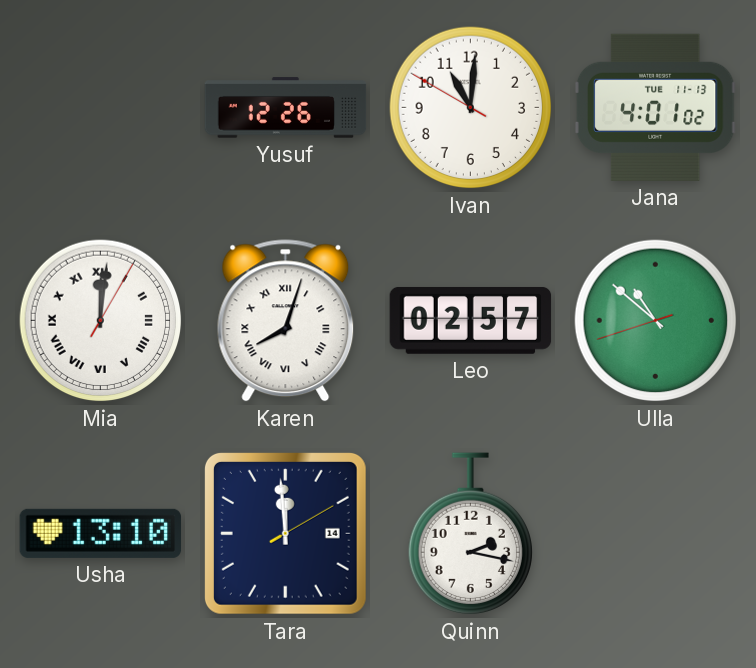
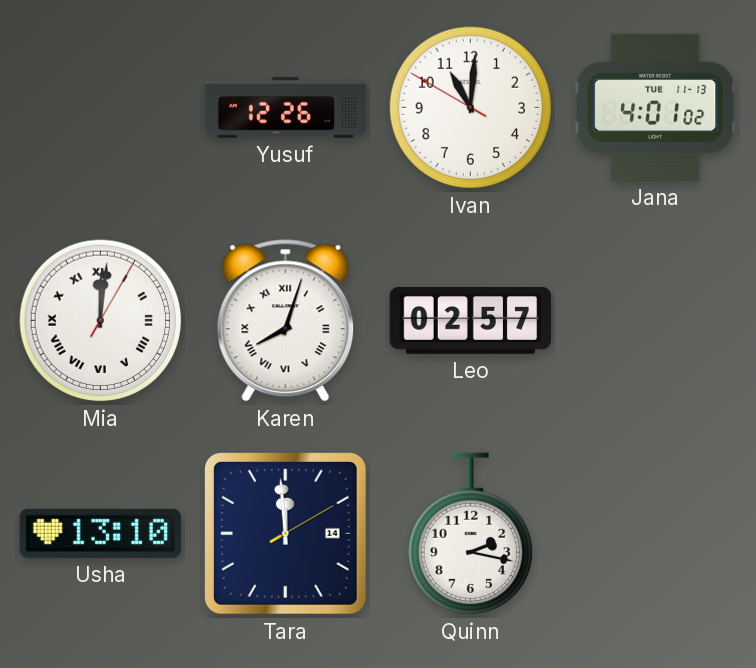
Ulla: 10:51 -> none (656, 321)
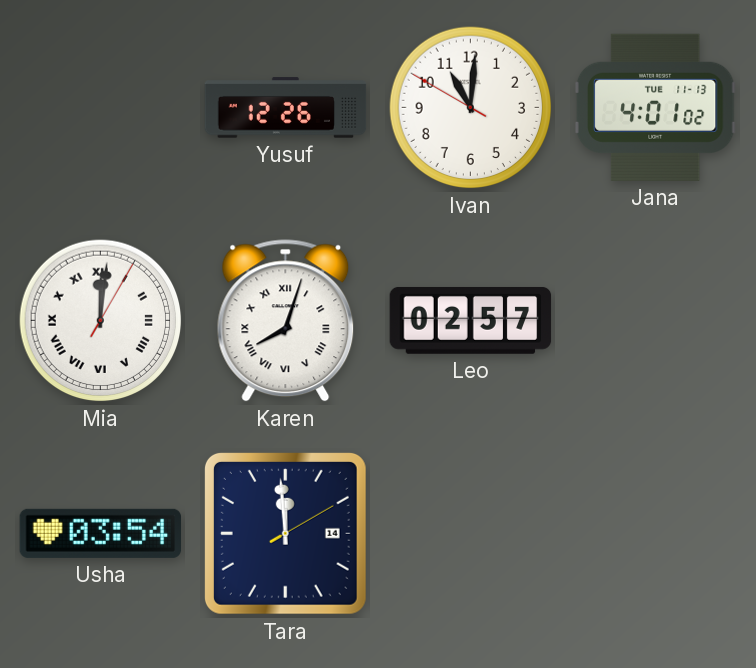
Usha: 13:10 -> 03:54 (101, 533)
Quinn: 2:17 -> none (470, 534)
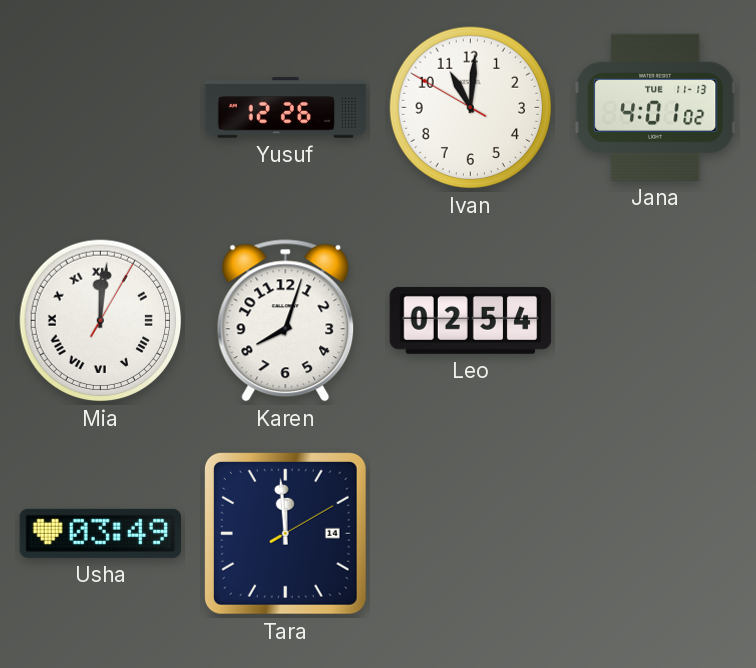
Karen numerals: Roman -> Arabic (286, 321)
Leo: 02:57 -> 02:54 (471, 320)
Usha: 03:54 -> 03:49 (101, 533)
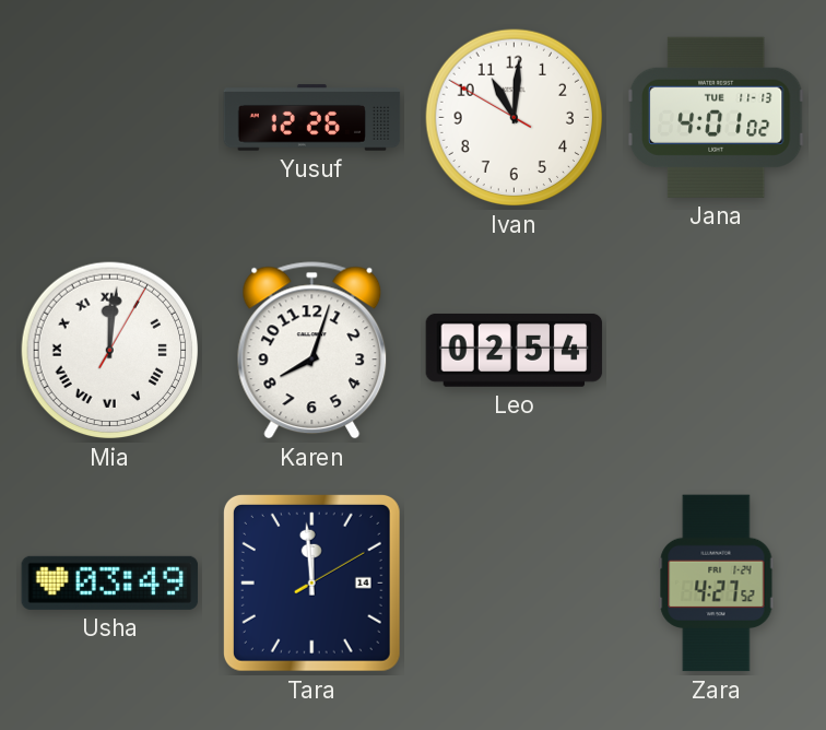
Zara: none -> 4:27 (717, 584)
